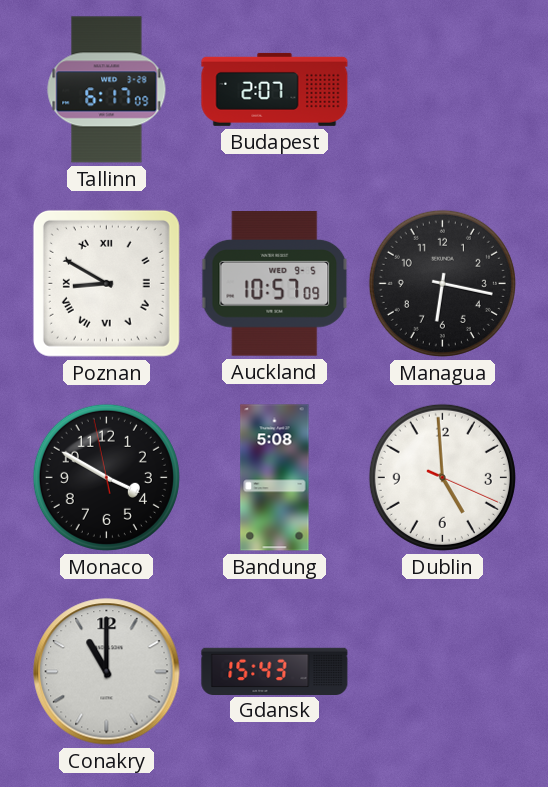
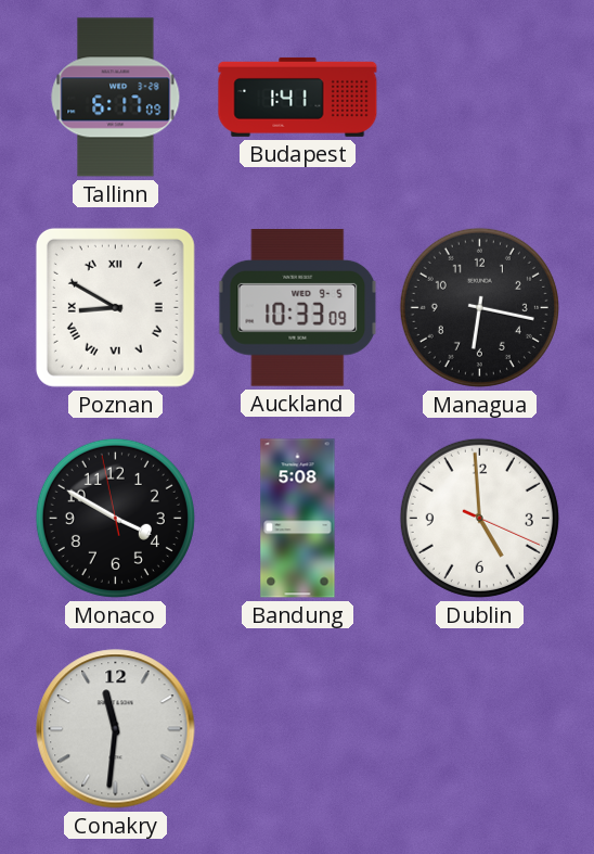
Budapest: 2:07 -> 1:41 (298, 97)
Auckland: 10:57 -> 10:33 (298, 308)
Conakry: 11:00 -> 11:31 (116, 729)
Gdansk: 15:43 -> none (275, 671)
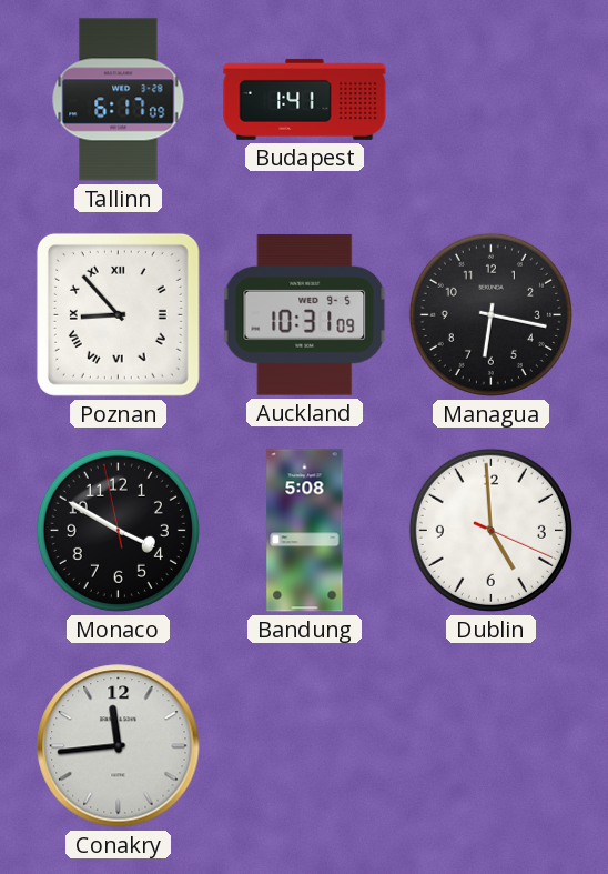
Poznan: 8:50 -> 8:53 (118, 314)
Auckland: 10:33 -> 10:31 (305, 315)
Conakry: 11:31 -> 11:44 (119, 746)
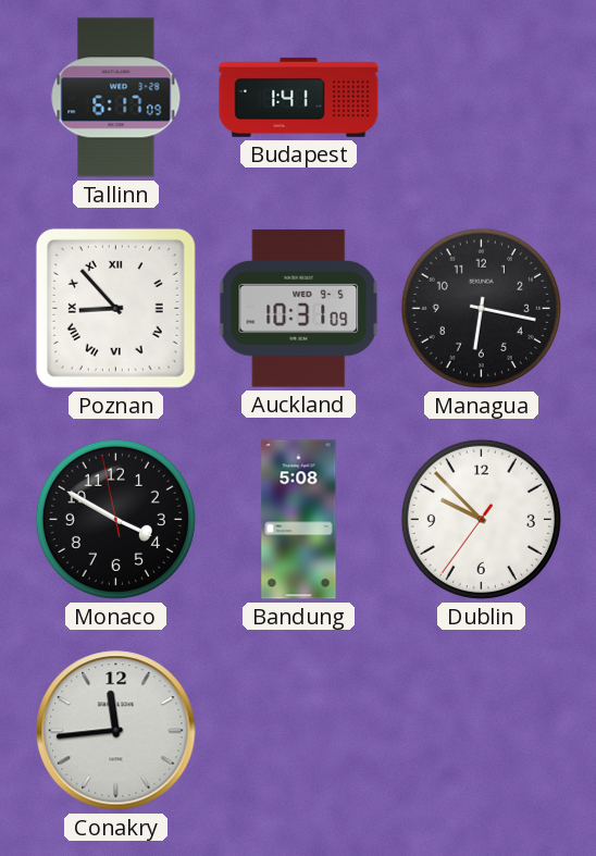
Dublin: 4:59 -> 9:52 (481, 519)
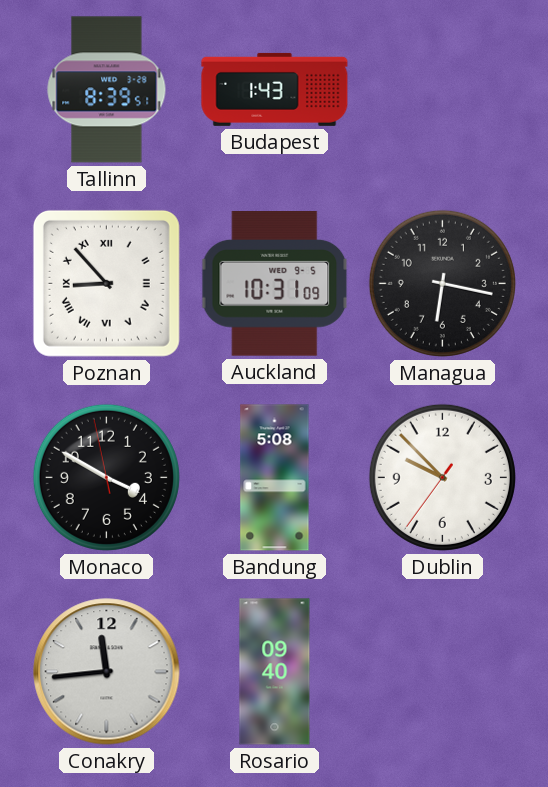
Tallinn: 6:17 -> 8:39 (107, 90)
Budapest: 1:41 -> 1:43 (275, 89)
Rosario: none -> 09:40 (275, 672)
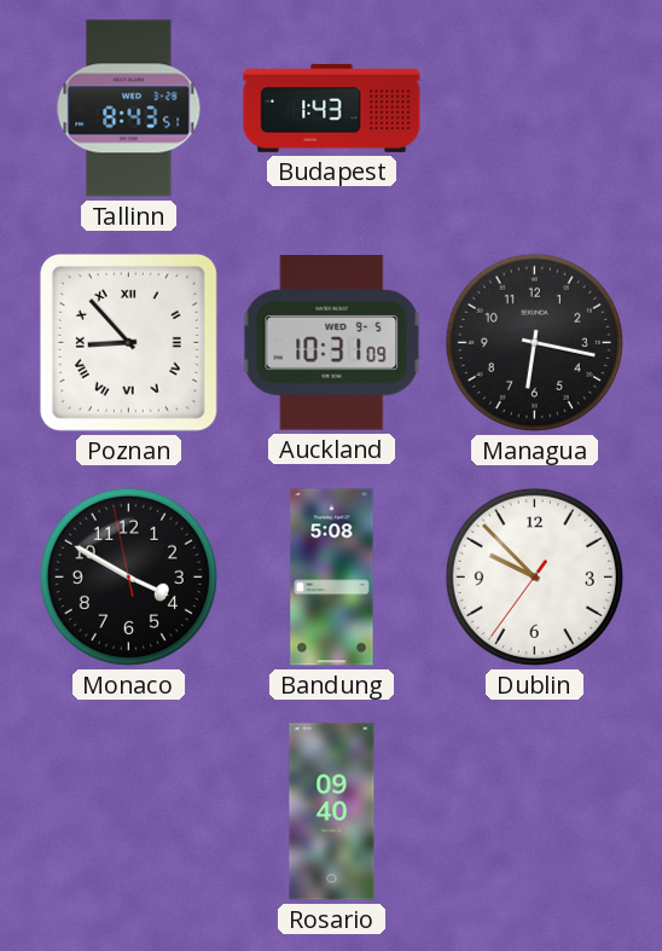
Tallinn: 8:39 -> 8:43 (129, 109)
Conakry: 11:44 -> none (107, 672)
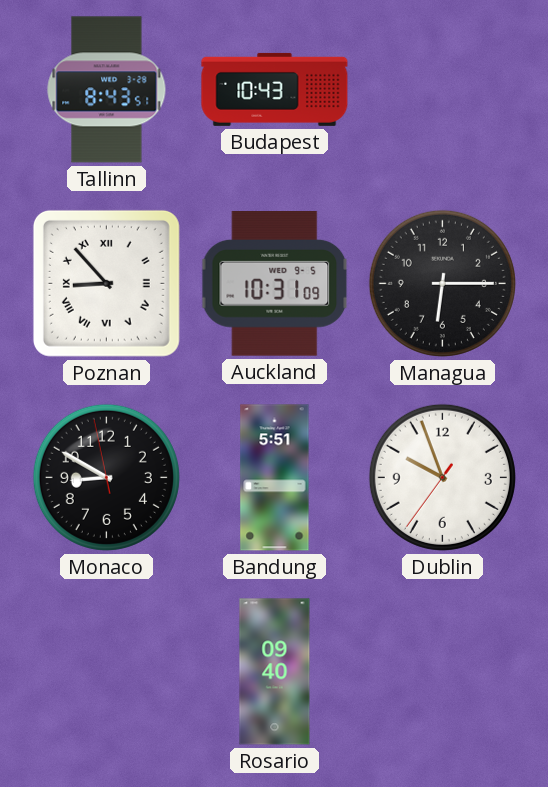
Budapest: 1:43 -> 10:43 (275, 89)
Managua: 6:17 -> 6:15 (442, 283)
Monaco: 3:49 -> 8:49 (106, 477)
Bandung: 5:08 -> 5:51 (275, 478)
Dublin: 9:52 -> 9:56 (442, 477)
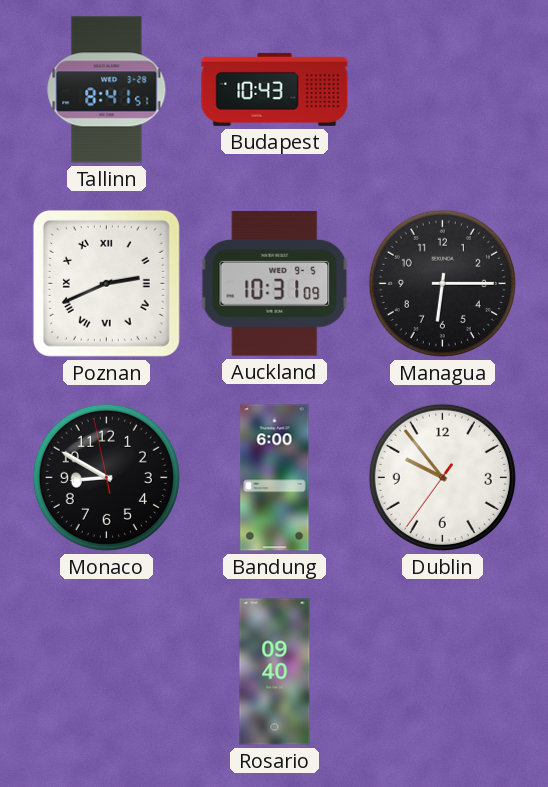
Tallinn: 8:43 -> 8:41 (107, 90)
Poznan: 8:53 -> 2:41 (106, 283)
Bandung: 5:51 -> 6:00 (275, 478)
Dublin: 9:56 -> 9:53 (442, 477)
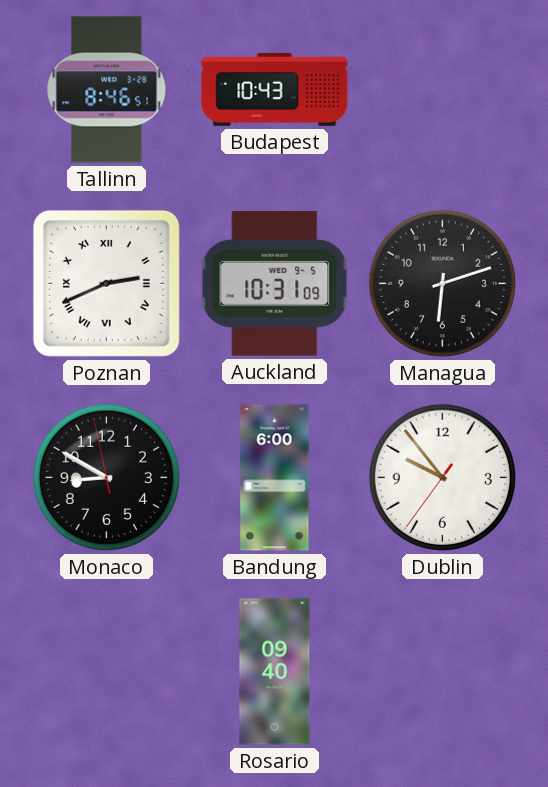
Tallinn: 8:41 -> 8:46 (107, 90)
Managua: 6:15 -> 6:12 (442, 283)
